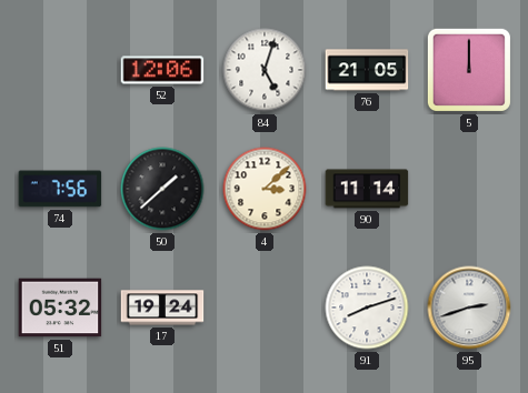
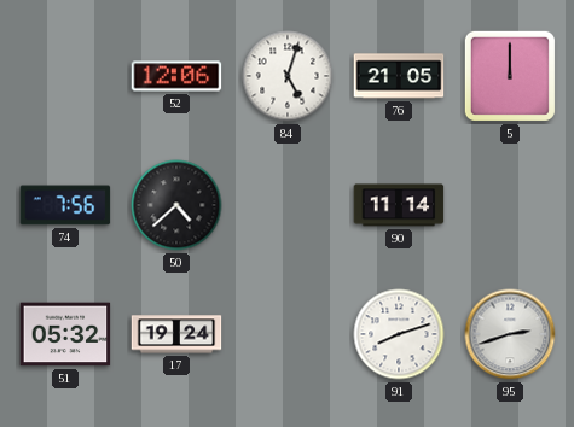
50: 1:38 -> 4:38 (176, 205)
4: 3:08 -> none (265, 189)
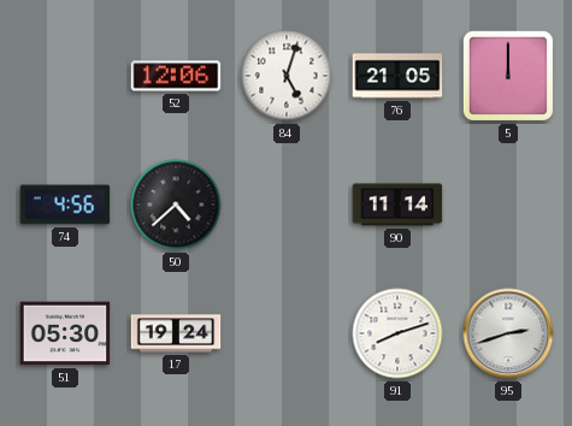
74: 7:56 -> 4:56 (65, 205)
51: 05:32 -> 05:30 (65, 333)
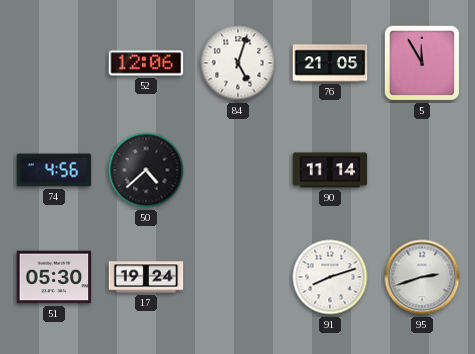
5: 12:00 -> 11:55 (422, 63)
